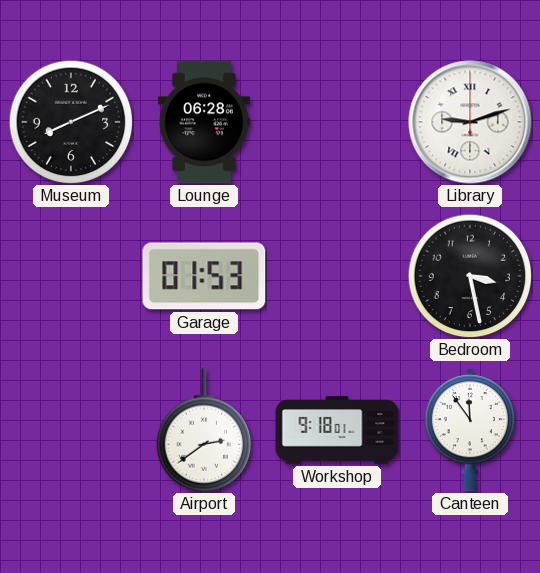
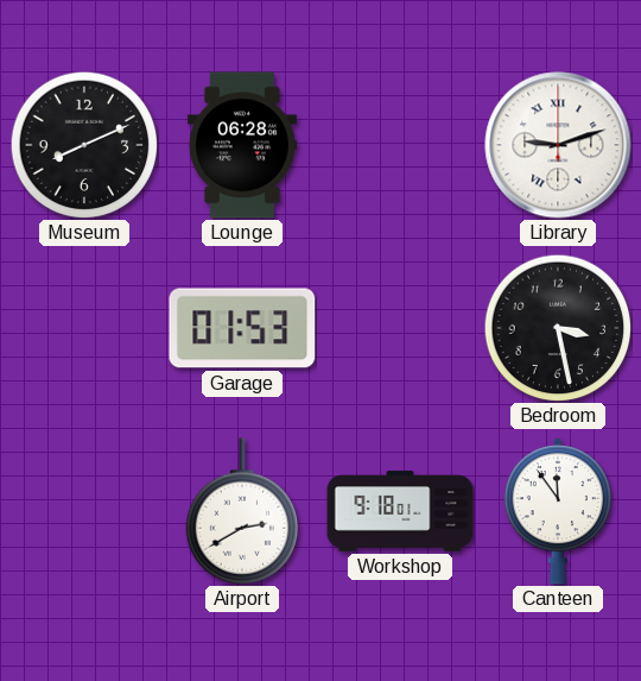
Airport: 2:39 -> 2:40 (242, 511)
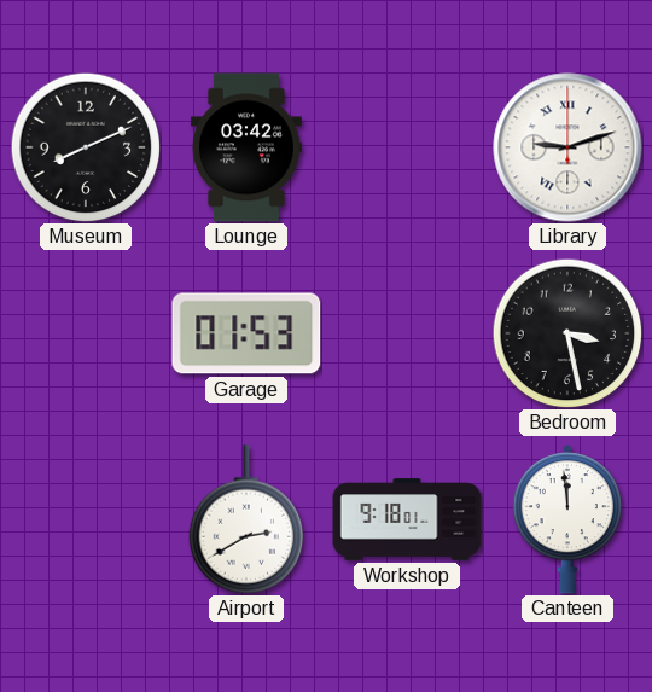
Lounge: 06:28 -> 03:42 (246, 147)
Canteen: 11:54 -> 11:59 (567, 519)
